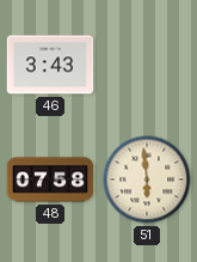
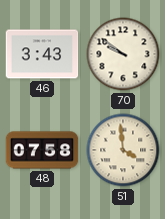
70: none -> 9:51 (123, 54)
51: 5:59 -> 3:59 (123, 150)
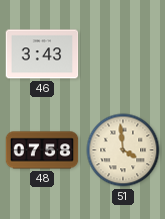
70: 9:51 -> none (123, 54)
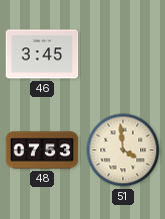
46: 3:43 -> 3:45 (42, 54)
48: 07:58 -> 07:53 (42, 150)
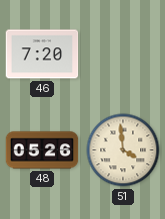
46: 3:45 -> 7:20 (42, 54)
48: 07:53 -> 05:26 (42, 150)
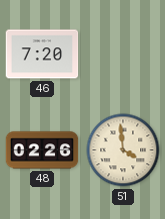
48: 05:26 -> 02:26 (42, 150)
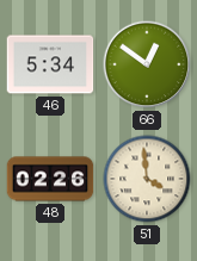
46: 7:20 -> 5:34 (50, 64)
66: none -> 12:51 (147, 64)
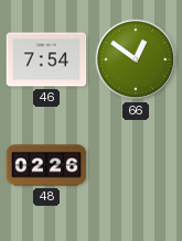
46: 5:34 -> 7:54 (46, 59)
51: 3:59 -> none (147, 179)
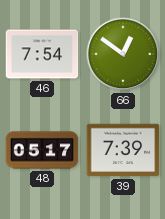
48: 02:26 -> 05:17 (42, 150)
39: none -> 7:39 (123, 150)
